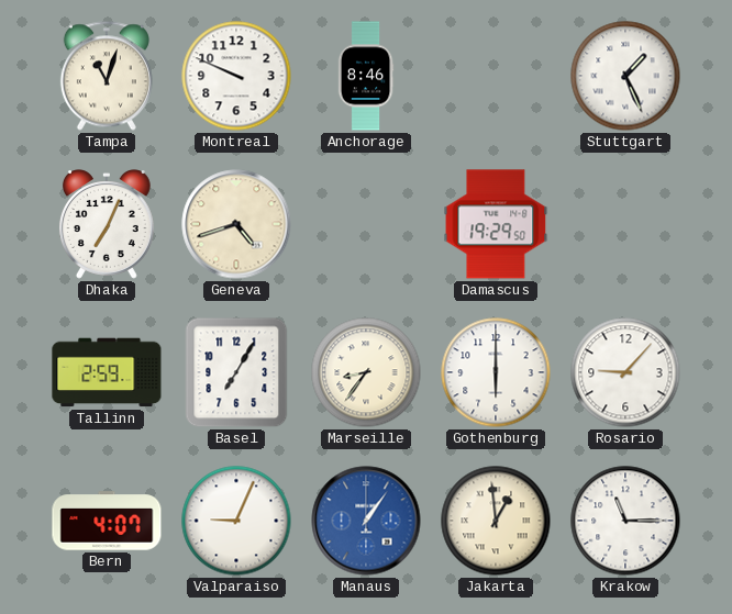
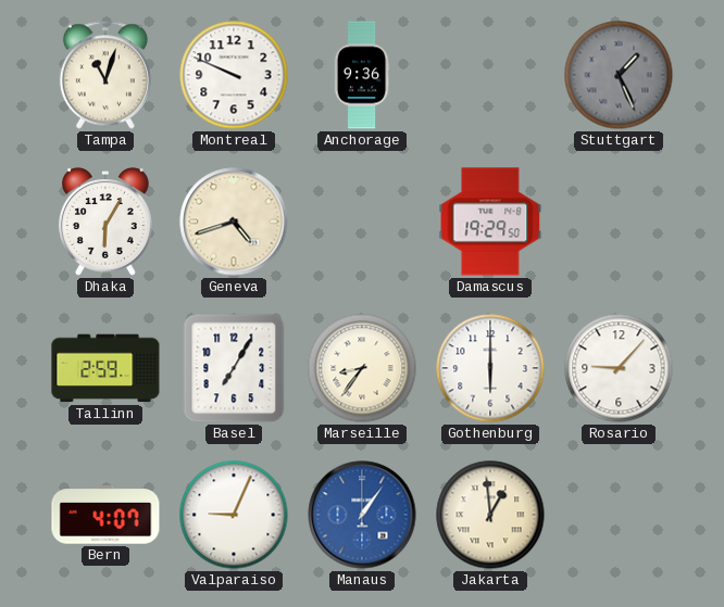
Anchorage: 8:46 -> 9:36 (362, 75)
Stuttgart dial: white -> grey (619, 75)
Dhaka: 7:04 -> 6:05 (105, 222)
Krakow: 11:15 -> none (625, 521)
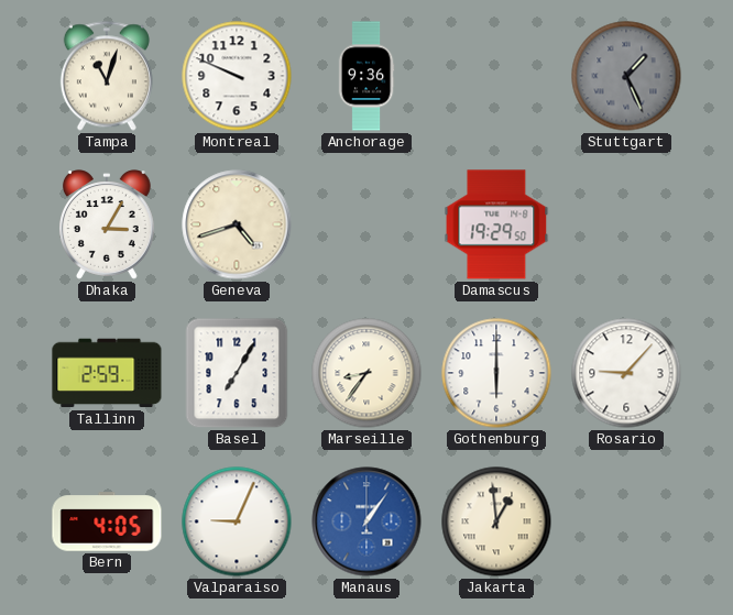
Dhaka: 6:05 -> 3:05 (107, 224)
Bern: 4:07 -> 4:05 (107, 521)
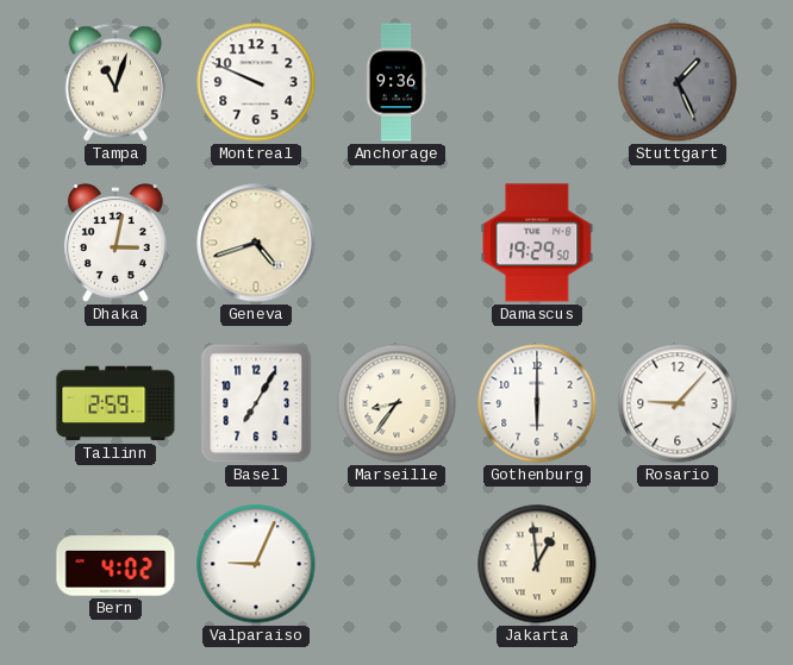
Dhaka: 3:05 -> 3:02 (115, 243)
Bern: 4:05 -> 4:02 (115, 564)
Manaus: 1:06 -> none (366, 521)
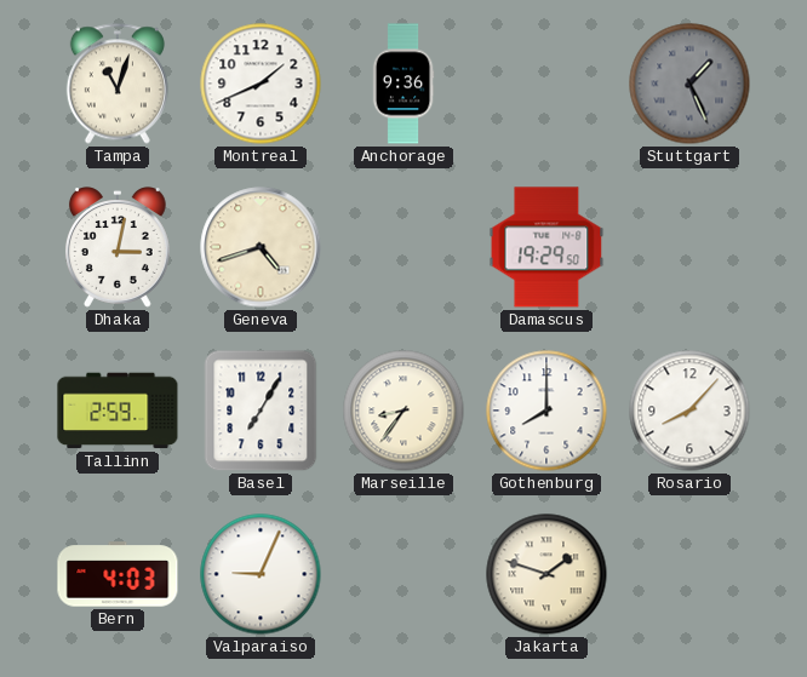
Montreal: 9:49 -> 1:41 (261, 84)
Gothenburg: 6:00 -> 8:00 (546, 411)
Rosario: 9:07 -> 8:07 (689, 411)
Bern: 4:02 -> 4:03 (118, 574)
Jakarta: 12:59 -> 1:48 (546, 574)
